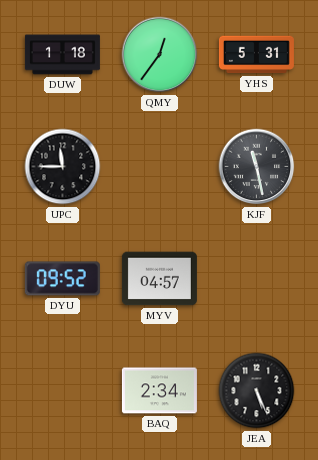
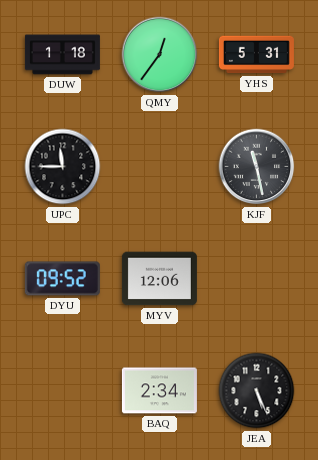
MYV: 04:57 -> 12:06 (159, 279)
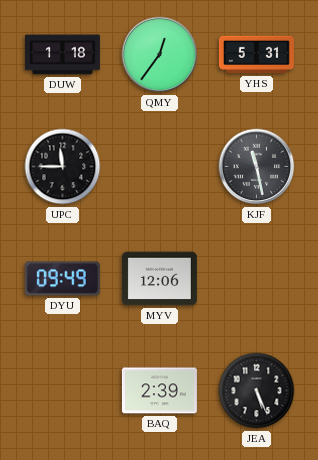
DYU: 09:52 -> 09:49 (62, 279)
BAQ: 2:34 -> 2:39 (159, 391)
